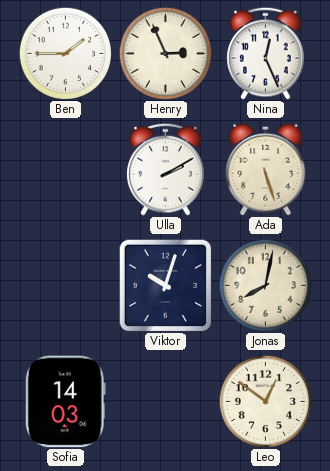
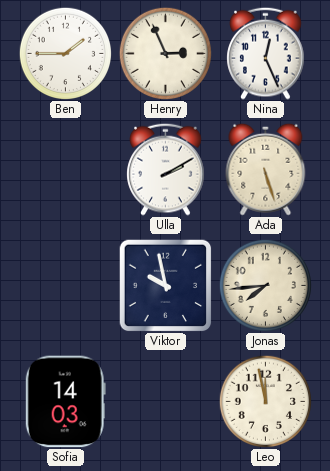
Viktor: 10:03 -> 9:58 (165, 285)
Jonas: 8:02 -> 7:44 (265, 285)
Leo: 12:51 -> 11:58 (265, 401)
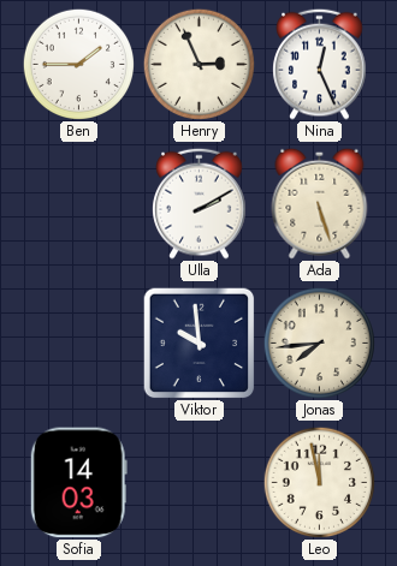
Viktor: 9:58 -> 9:59 (198, 342)
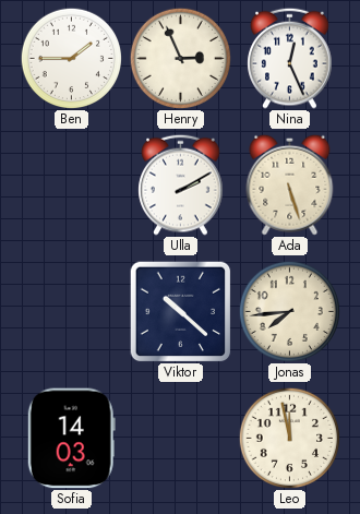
Viktor: 9:59 -> 10:22 (180, 311)
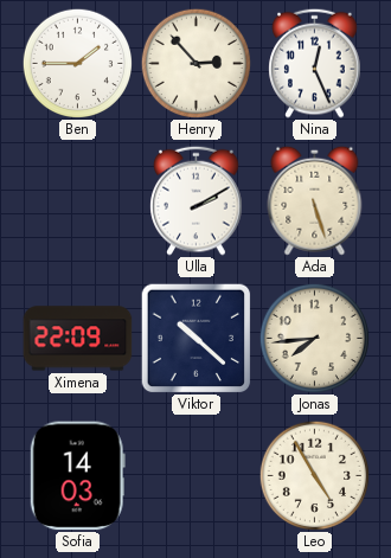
Henry: 2:56 -> 2:53 (195, 63)
Ximena: none -> 22:09 (78, 339)
Leo: 11:58 -> 4:55 (314, 475)
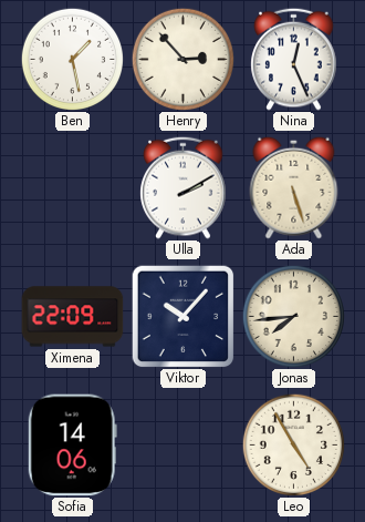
Ben: 1:45 -> 1:28 (72, 59)
Viktor: 10:22 -> 10:07 (182, 316)
Sofia: 14:03 -> 14:06 (72, 446)
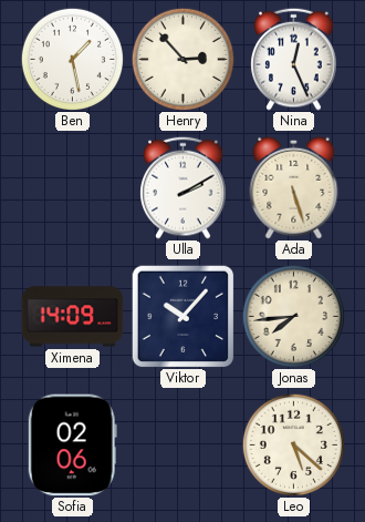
Ximena: 22:09 -> 14:09 (73, 317)
Sofia: 14:06 -> 02:06 (72, 446)
Leo: 4:55 -> 5:22 (293, 444)
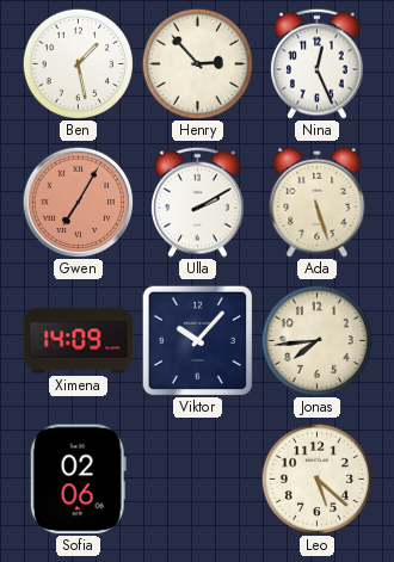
Gwen: none -> 7:05 (78, 202)
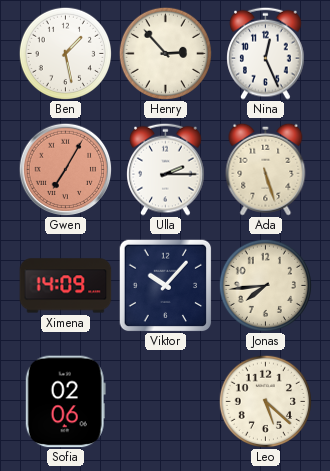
Ulla: 2:10 -> 2:15 (166, 169)
